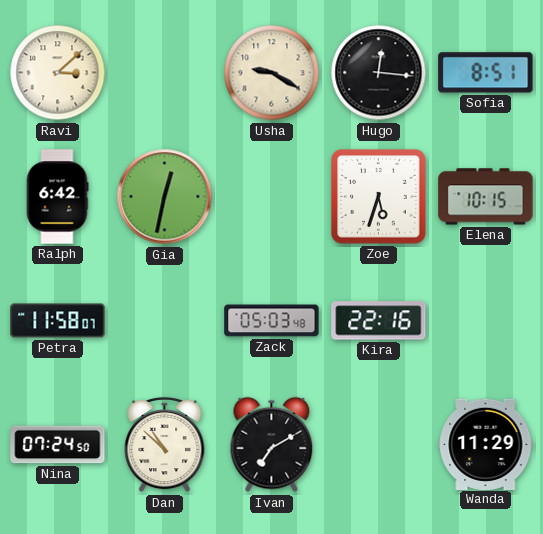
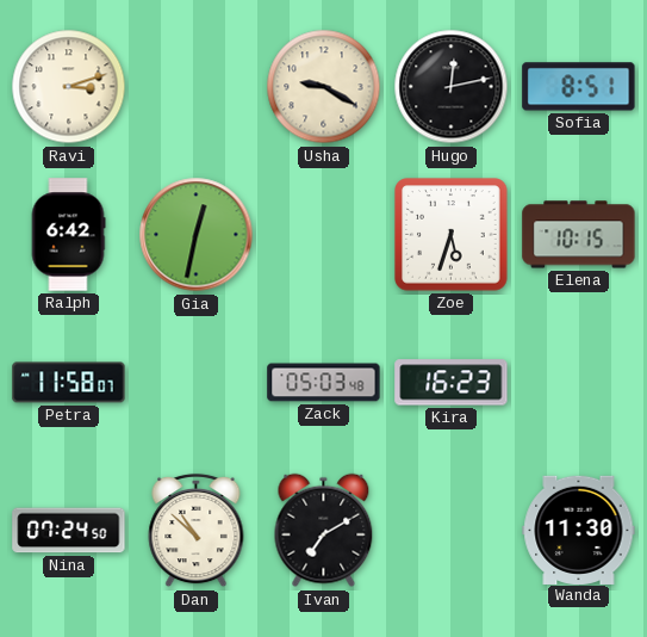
Ravi: 3:08 -> 3:12 (69, 87)
Hugo: 12:16 -> 12:13 (452, 87)
Kira: 22:16 -> 16:23 (452, 383)
Wanda: 11:29 -> 11:30 (579, 530)
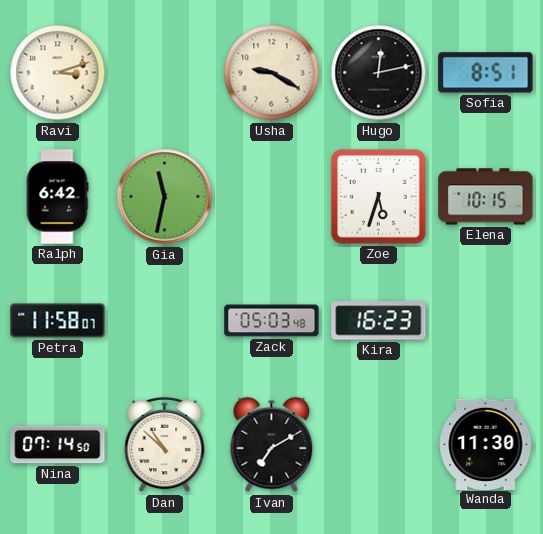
Gia: 12:32 -> 11:32 (165, 197)
Nina: 07:24 -> 07:14 (58, 445)
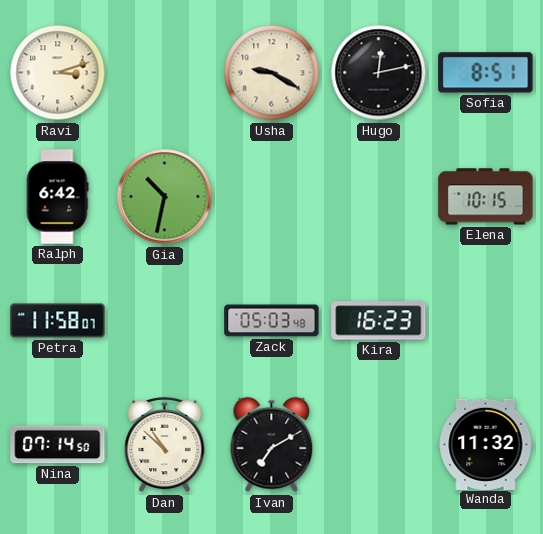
Gia: 11:32 -> 10:32 (165, 197)
Zoe: 5:33 -> none (379, 197)
Wanda: 11:30 -> 11:32 (486, 444)
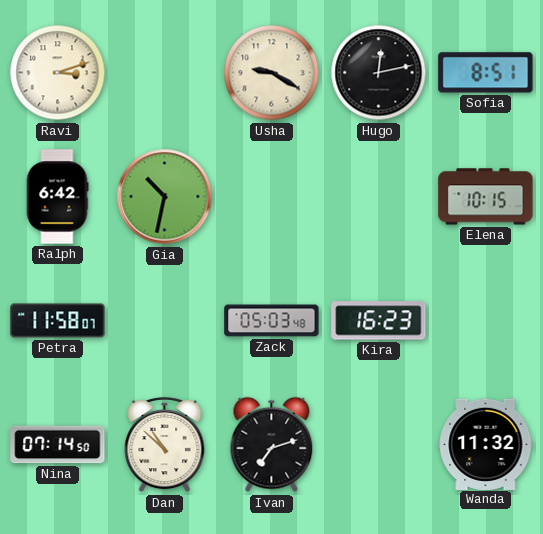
Ivan: 7:10 -> 7:12 (272, 445)
